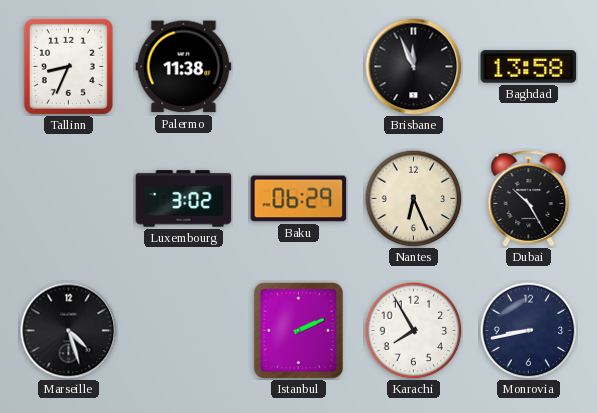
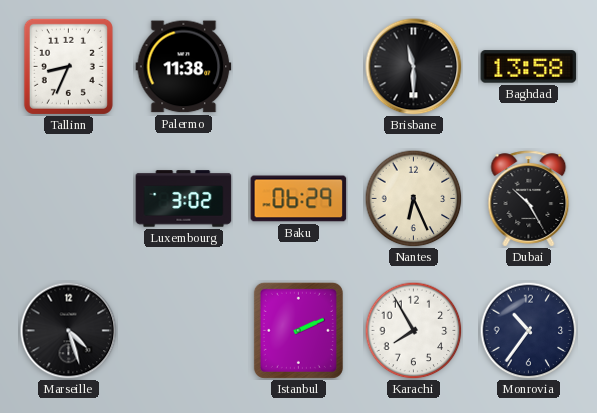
Brisbane: 11:56 -> 11:30 (414, 67)
Monrovia: 8:43 -> 10:36 (528, 330)
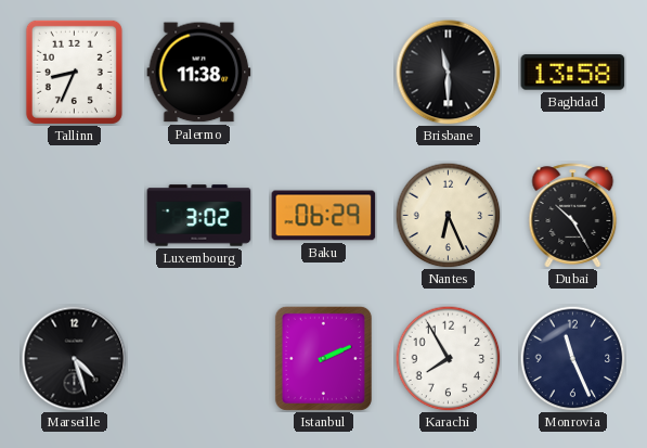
Monrovia: 10:36 -> 11:26 (572, 358)
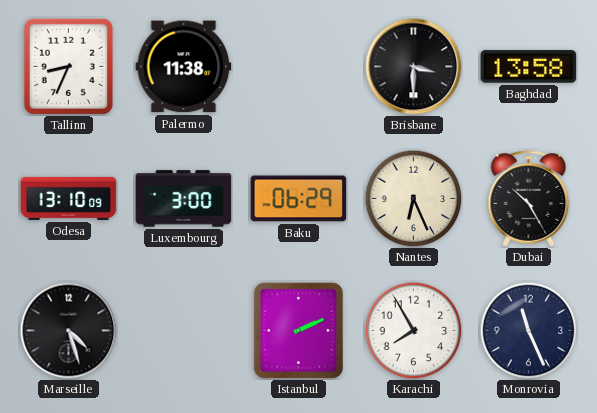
Brisbane: 11:30 -> 3:30 (414, 67)
Odesa: none -> 13:10 (69, 198)
Luxembourg: 3:02 -> 3:00 (184, 199)
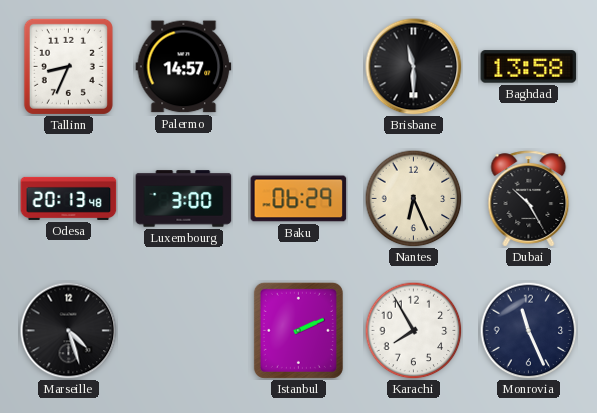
Palermo: 11:38 -> 14:57 (184, 67)
Brisbane: 3:30 -> 11:30 (414, 67)
Odesa: 13:10 -> 20:13 (69, 198)
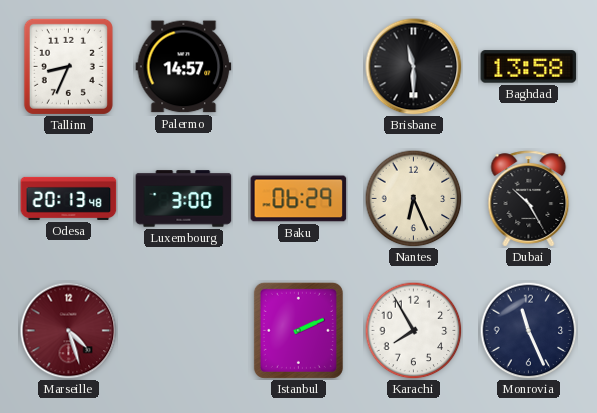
Marseille dial: black -> burgundy (69, 331)
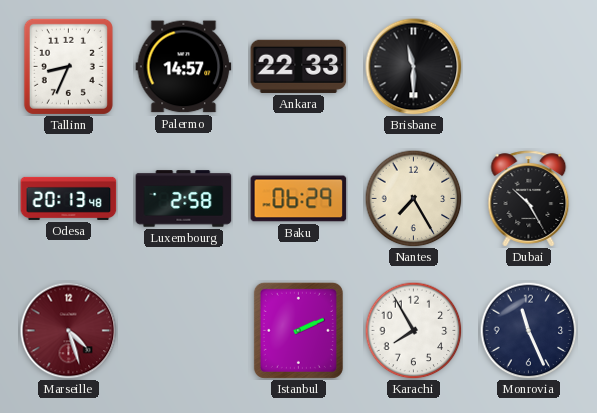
Ankara: none -> 22:33 (299, 66)
Baghdad: 13:58 -> none (529, 67)
Luxembourg: 3:00 -> 2:58 (184, 199)
Nantes: 6:26 -> 7:25 (413, 198)
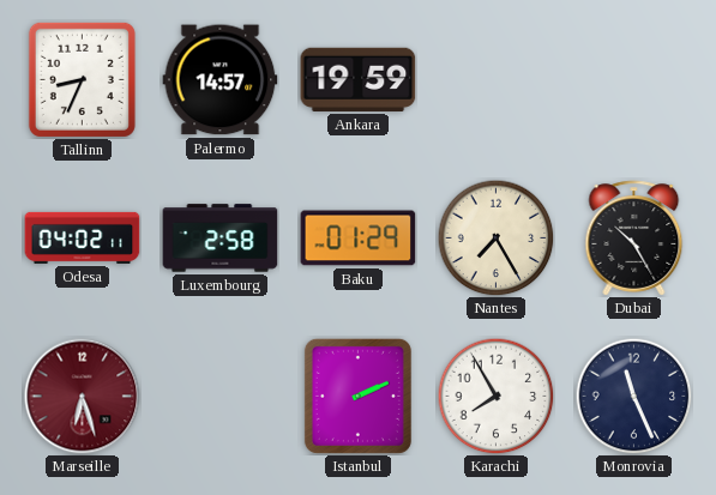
Ankara: 22:33 -> 19:59 (359, 79)
Brisbane: 11:30 -> none (414, 67)
Odesa: 20:13 -> 04:02 (83, 237)
Baku: 06:29 -> 01:29 (359, 239)
Marseille: 4:27 -> 6:27 (83, 397)
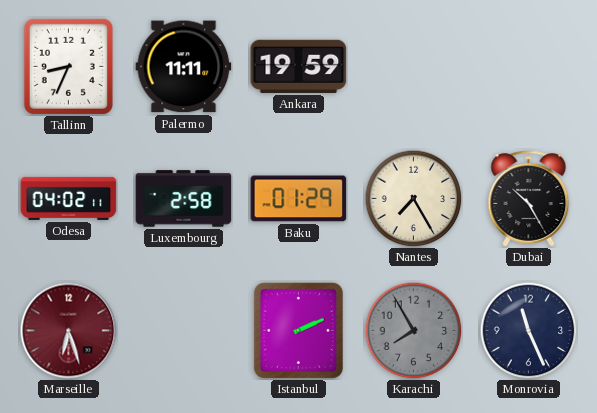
Palermo: 14:57 -> 11:11 (184, 67)
Karachi dial: white -> grey (413, 330)
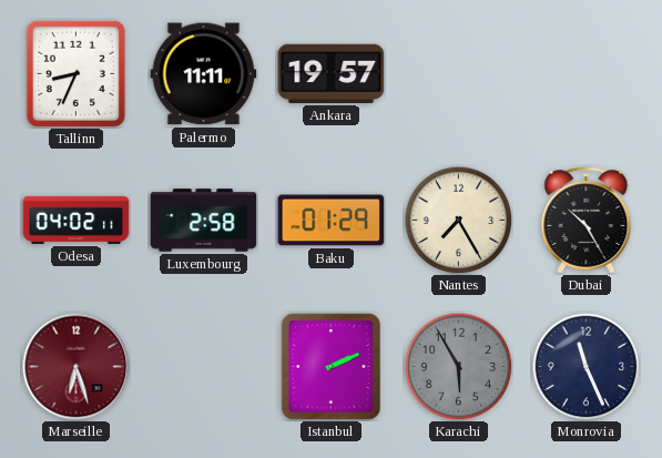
Ankara: 19:59 -> 19:57 (332, 73)
Karachi: 7:55 -> 5:55 (458, 366)
